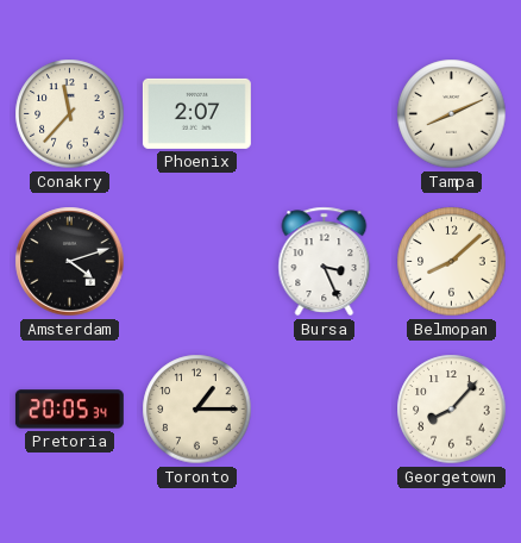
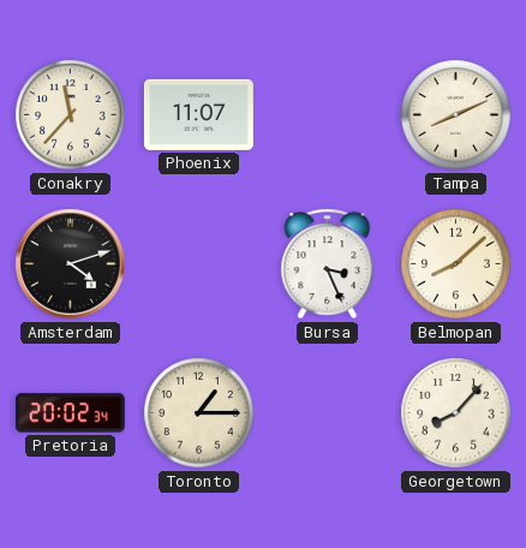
Phoenix: 2:07 -> 11:07 (198, 114)
Pretoria: 20:05 -> 20:02 (70, 413)
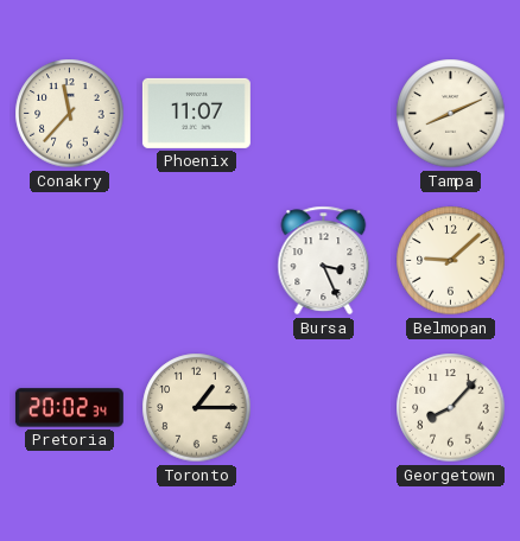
Amsterdam: 4:12 -> none (71, 264)
Belmopan: 8:08 -> 9:08 (451, 261)
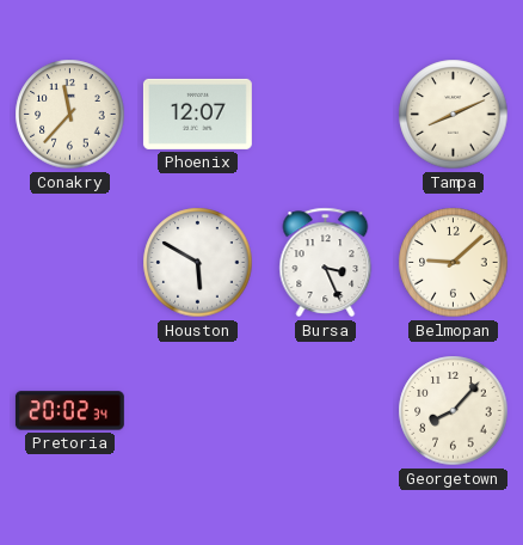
Phoenix: 11:07 -> 12:07 (197, 114)
Houston: none -> 5:50 (198, 263)
Toronto: 1:15 -> none (197, 408)
